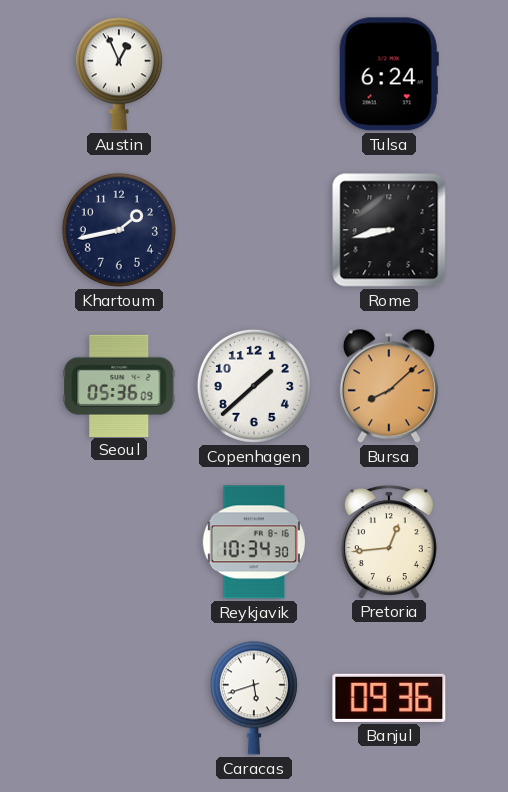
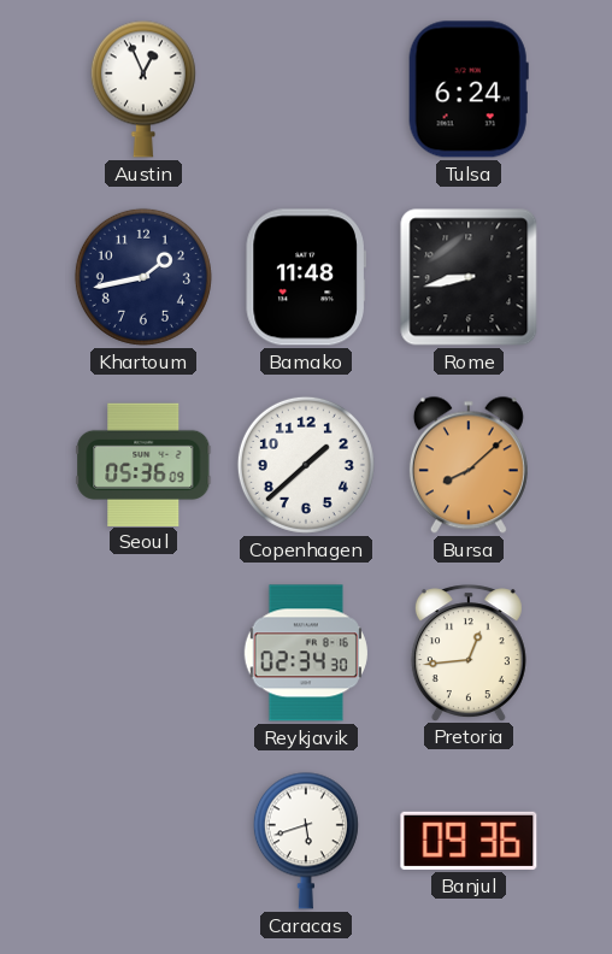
Bamako: none -> 11:48 (306, 277)
Reykjavik: 10:34 -> 02:34 (306, 653)
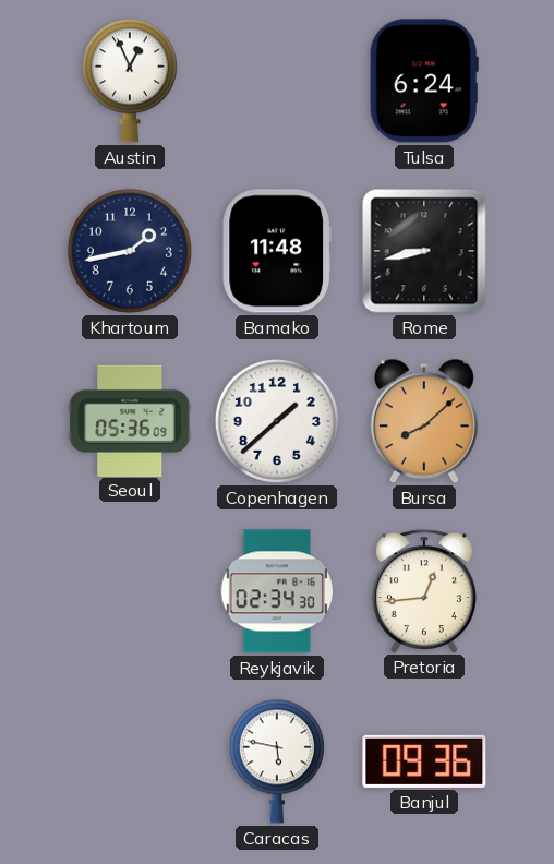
Caracas: 5:42 -> 5:47 (277, 761)
